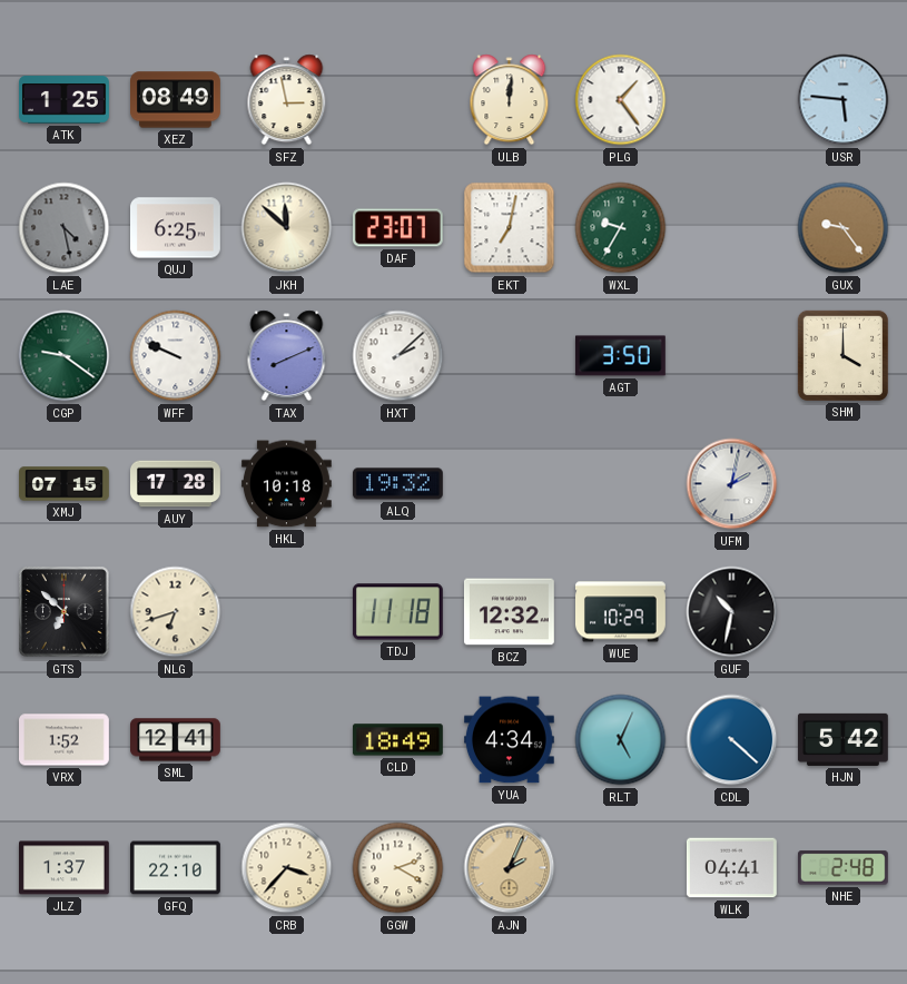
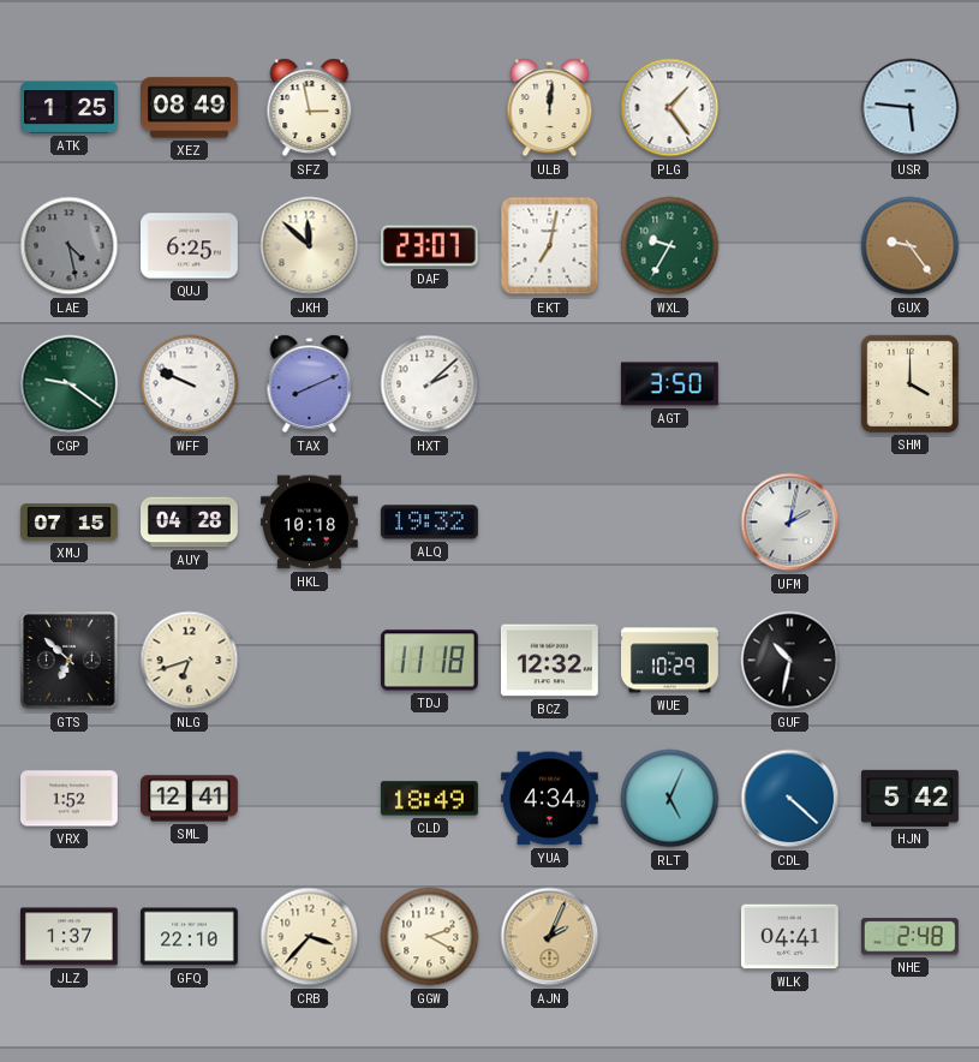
AUY: 17:28 -> 04:28 (190, 523)
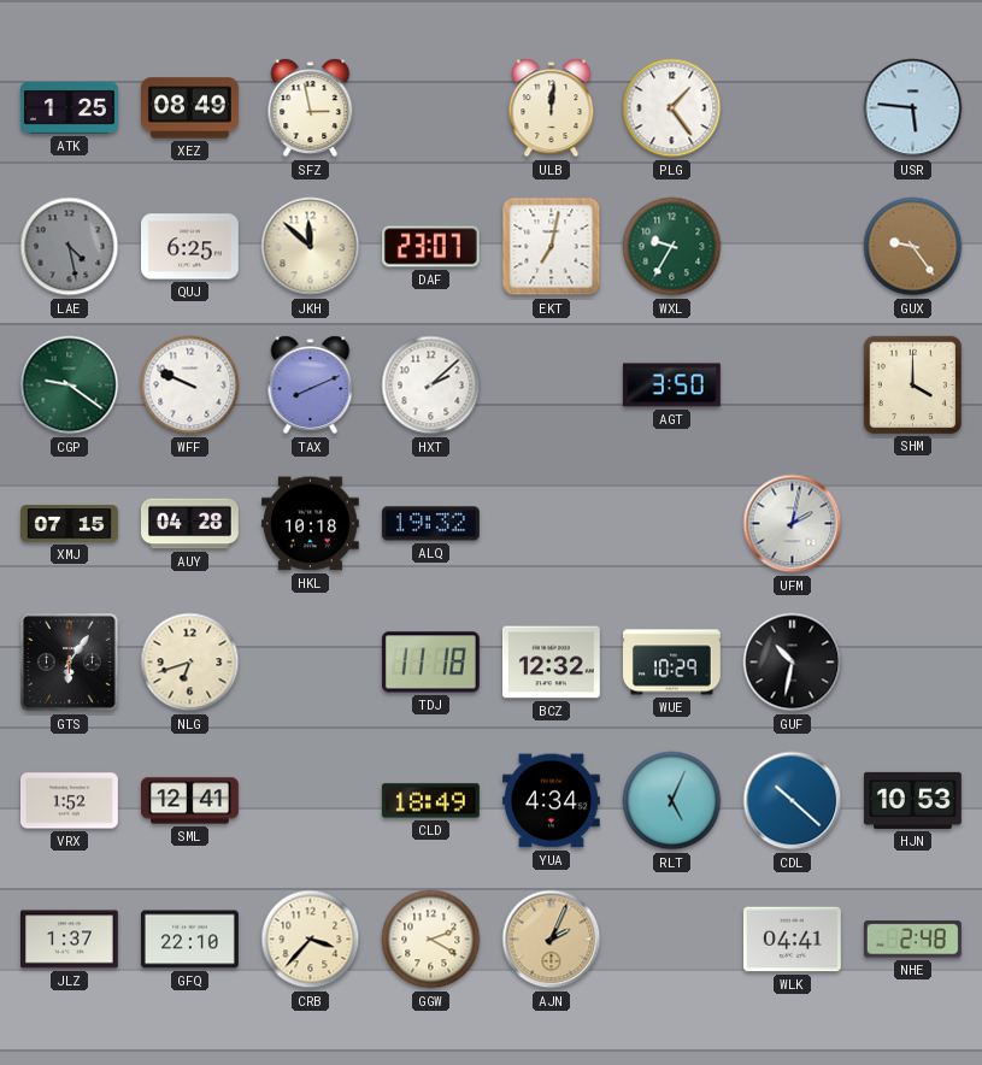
GTS: 6:52 -> 6:06 (70, 663)
CDL: 4:22 -> 10:22 (793, 801)
HJN: 5:42 -> 10:53 (913, 800)
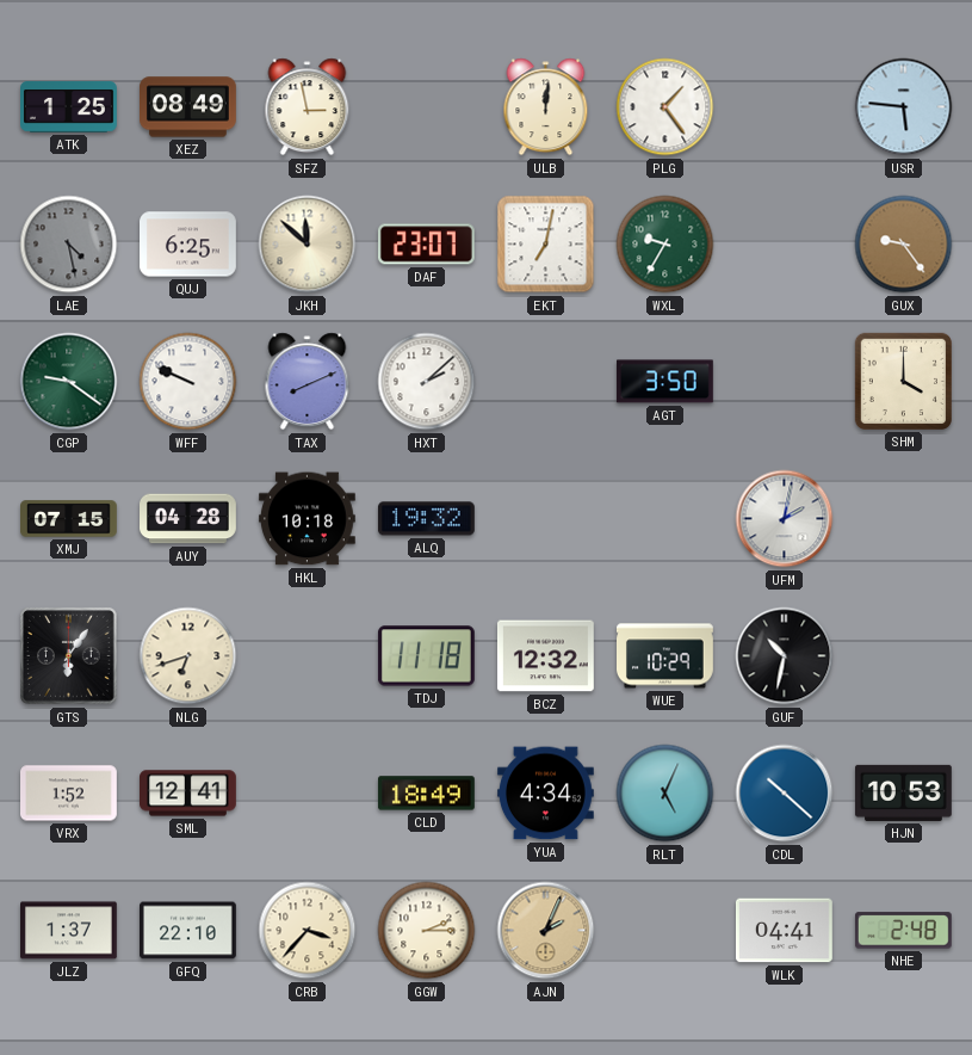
GGW: 2:20 -> 2:15 (427, 931)
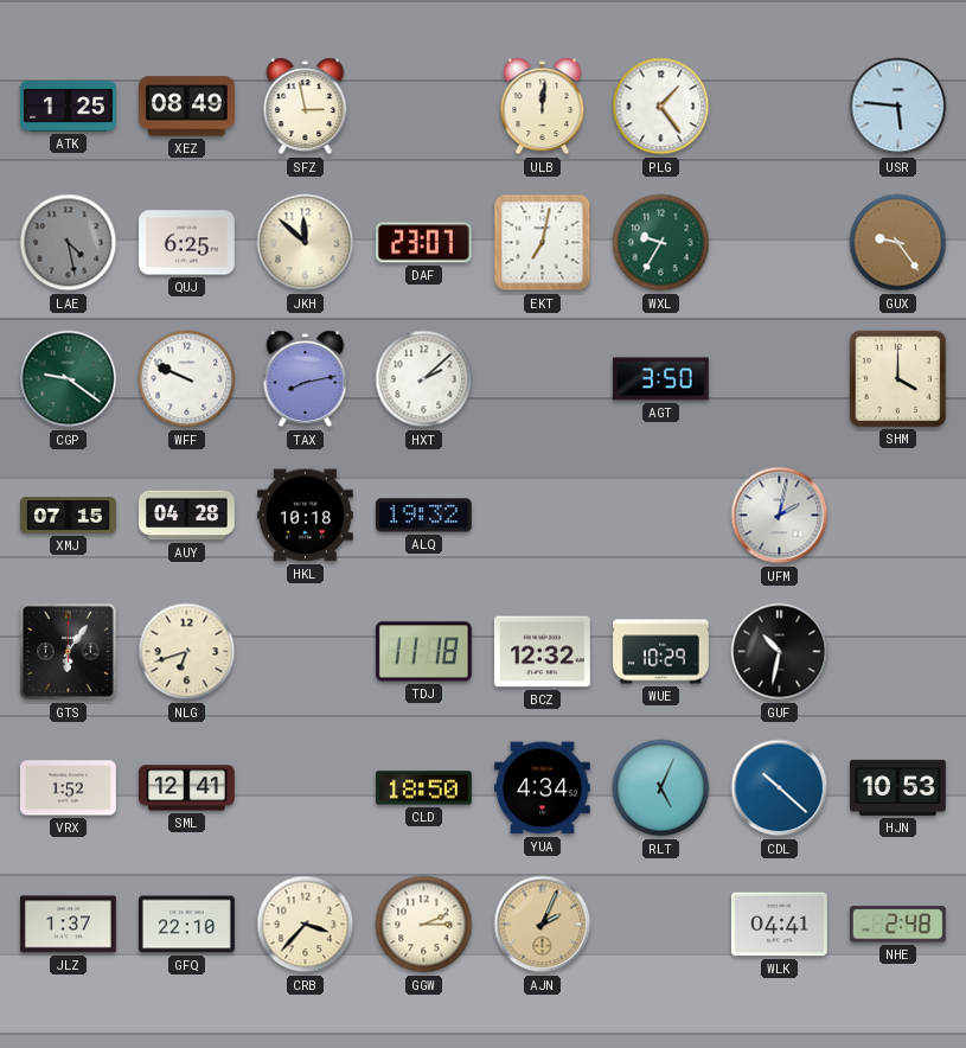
TAX: 8:11 -> 8:13 (306, 379)
CLD: 18:49 -> 18:50 (423, 788)
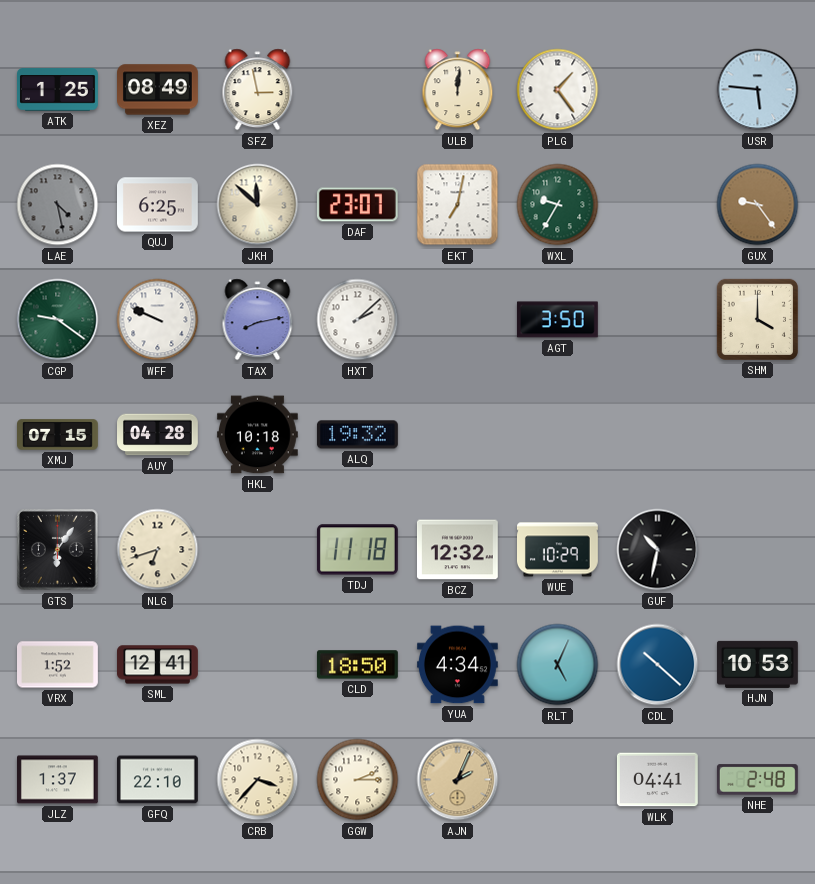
UFM: 2:02 -> none (780, 516)
